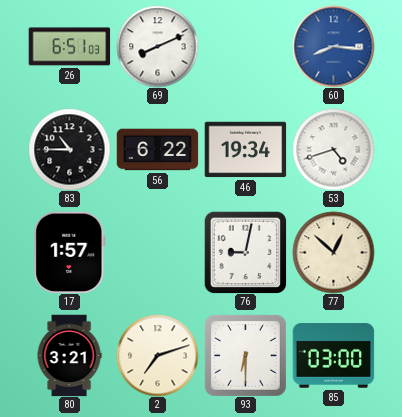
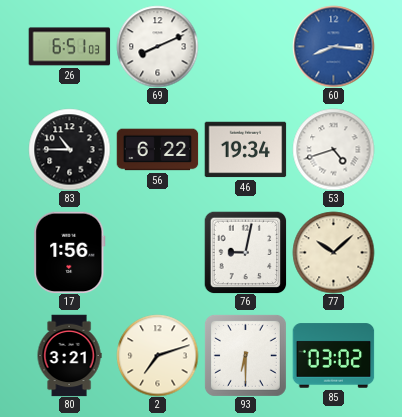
17: 1:57 -> 1:56 (70, 252)
77: 12:52 -> 10:08 (333, 252)
85: 03:00 -> 03:02 (333, 356)
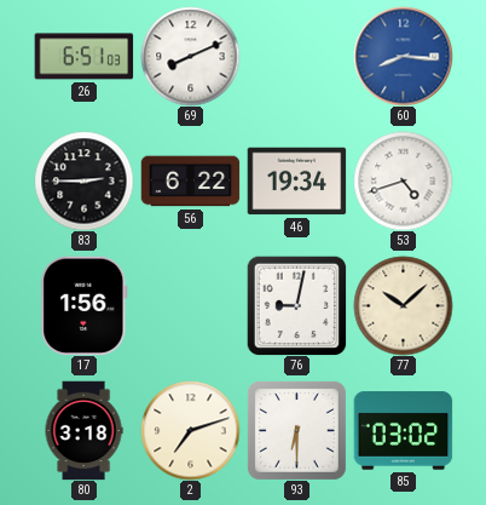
83: 10:45 -> 2:45 (83, 180)
80: 3:21 -> 3:18 (83, 430)
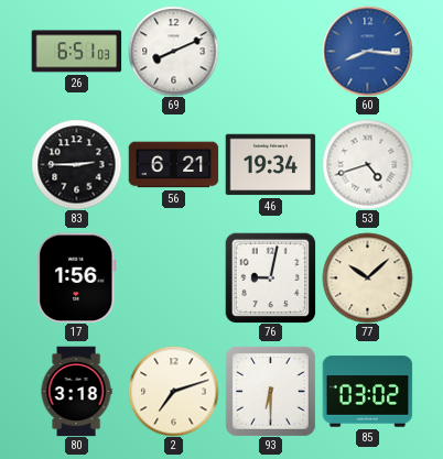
56: 6:22 -> 6:21 (173, 165)
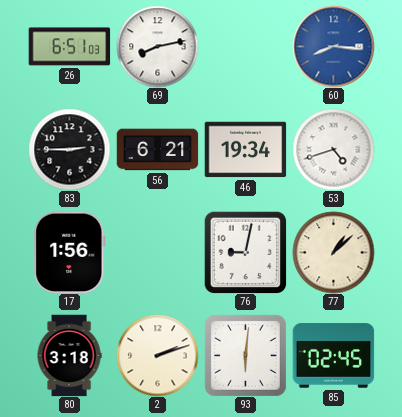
69: 8:11 -> 8:13 (157, 46)
77: 10:08 -> 1:08 (333, 252)
2: 7:12 -> 2:12 (157, 355)
93: 6:30 -> 6:01 (245, 355)
85: 03:02 -> 02:45 (333, 356)
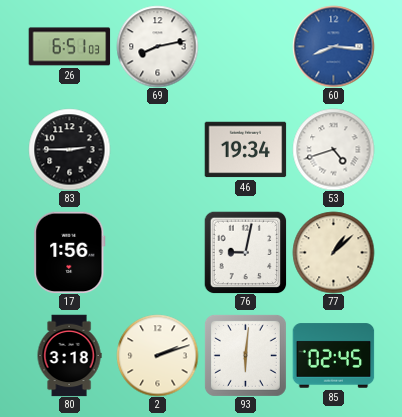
56: 6:21 -> none (157, 150)
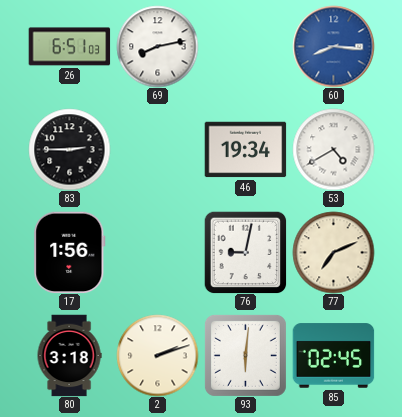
53: 4:42 -> 4:40 (333, 149)
77: 1:08 -> 7:11 (333, 252)
